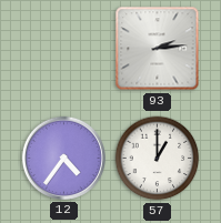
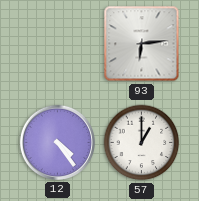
93: 2:14 -> 6:14 (142, 44)
12: 4:36 -> 4:24 (57, 142)
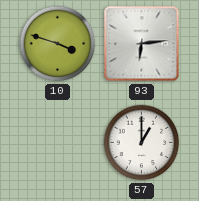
10: none -> 3:48 (58, 44)
12: 4:24 -> none (57, 142)
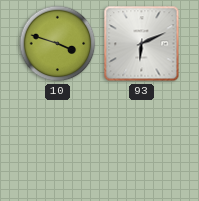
93: 6:14 -> 6:11 (142, 44)
57: 1:00 -> none (142, 143)
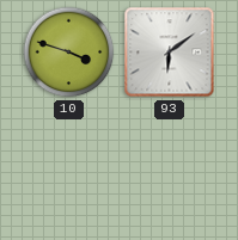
93: 6:11 -> 6:09 (170, 53)
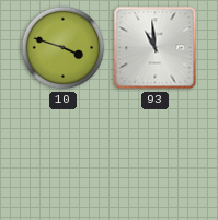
93: 6:09 -> 10:59 (156, 48)
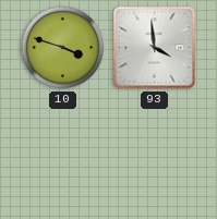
93: 10:59 -> 3:59 (155, 48)
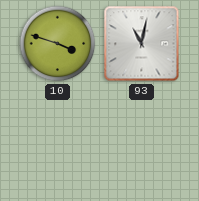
93: 3:59 -> 11:02 (142, 44)
